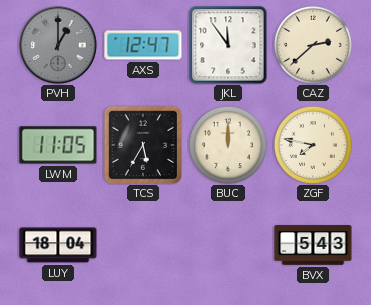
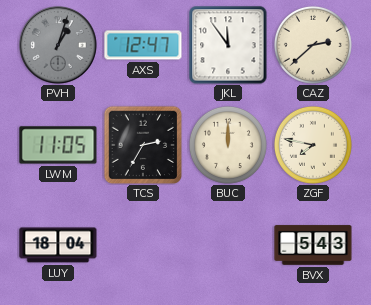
PVH: 1:00 -> 1:03 (58, 45)
TCS: 5:35 -> 2:35 (143, 145)
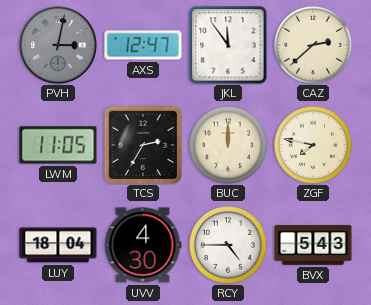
PVH: 1:03 -> 3:02 (58, 45)
UVV: none -> 4:30 (143, 245)
RCY: none -> 4:45 (228, 245)
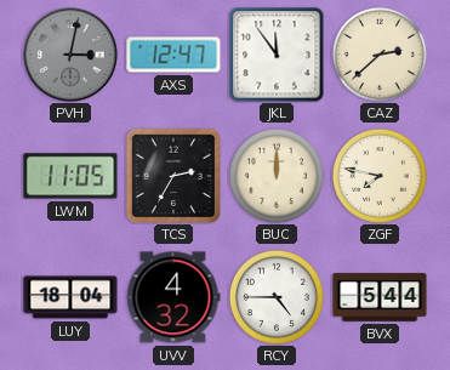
UVV: 4:30 -> 4:32 (173, 297)
BVX: 5:43 -> 5:44 (380, 297)
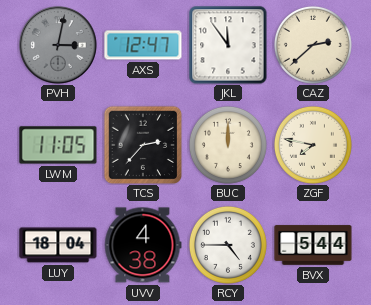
TCS: 2:35 -> 2:37 (143, 145)
UVV: 4:32 -> 4:38 (143, 245)
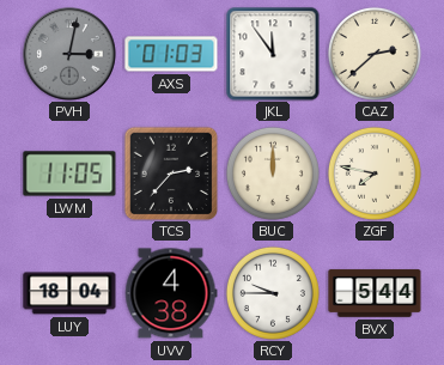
AXS: 12:47 -> 01:03 (171, 54)
RCY: 4:45 -> 9:45 (273, 293)
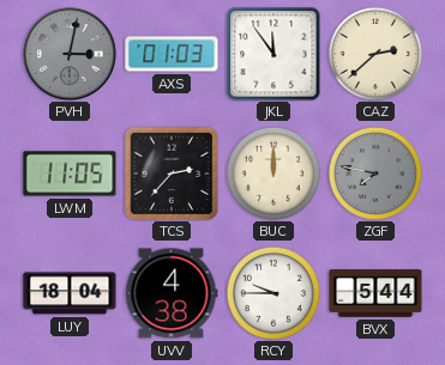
ZGF dial: cream -> grey (375, 174)
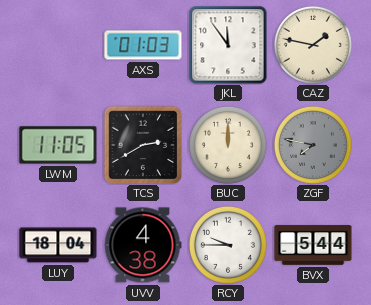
PVH: 3:02 -> none (70, 54)
CAZ: 2:38 -> 1:47 (313, 45)
TCS: 2:37 -> 2:40 (143, 145)
